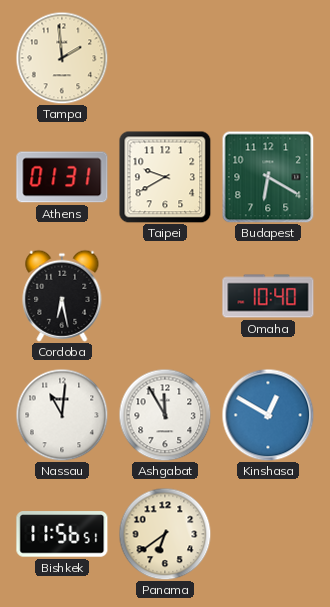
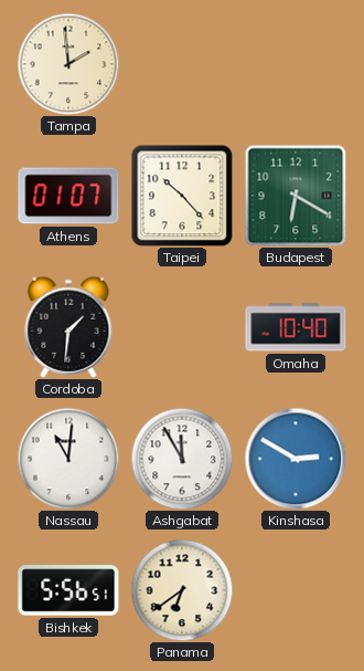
Athens: 01:31 -> 01:07 (68, 196)
Taipei: 9:40 -> 10:23 (182, 196)
Cordoba: 6:28 -> 1:31 (68, 327)
Kinshasa: 12:50 -> 2:50 (296, 459)
Bishkek: 11:56 -> 5:56 (68, 590)
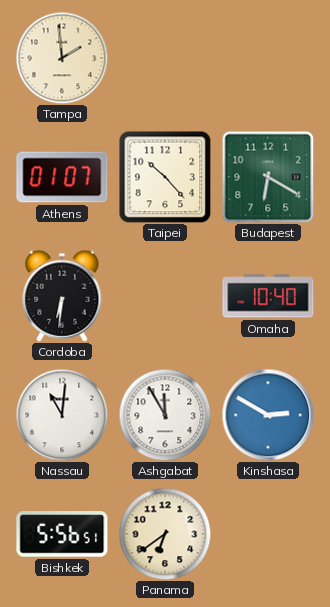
Cordoba: 1:31 -> 6:31 (62, 296)
